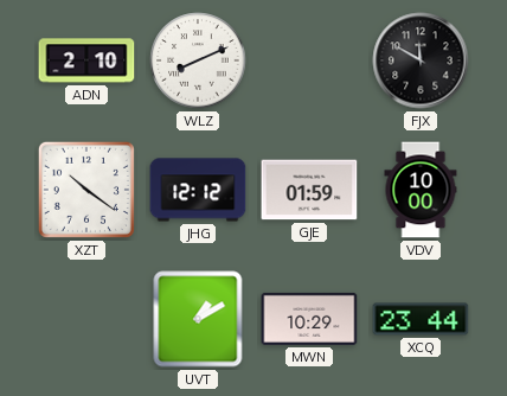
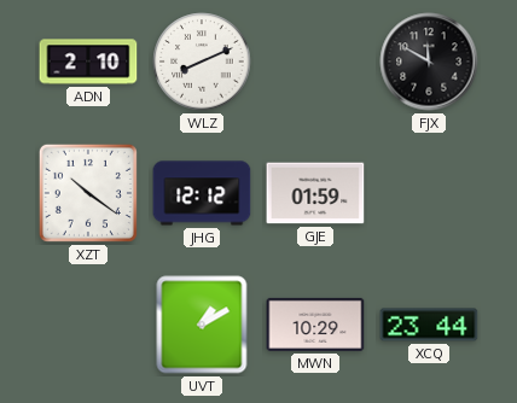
VDV: 10:00 -> none (421, 190)
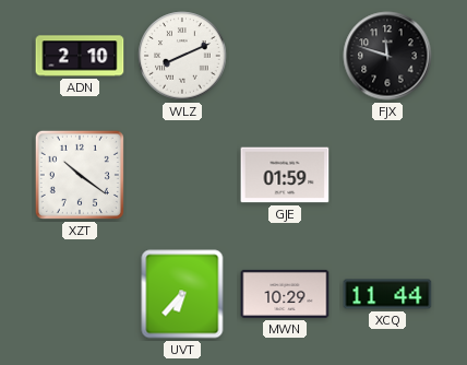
FJX: 11:50 -> 11:48 (387, 56)
JHG: 12:12 -> none (202, 193)
UVT: 1:10 -> 6:37 (182, 294)
XCQ: 23:44 -> 11:44 (387, 294)
